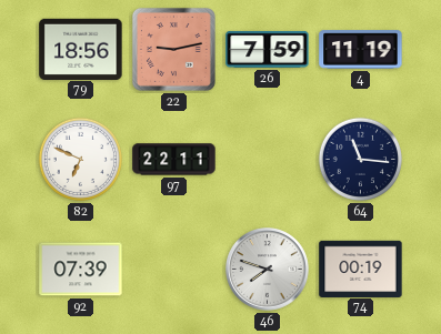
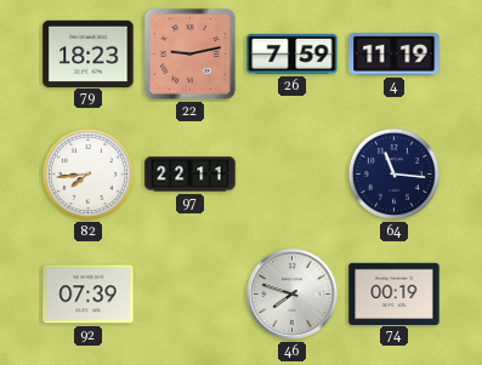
79: 18:56 -> 18:23 (89, 53)
82: 6:49 -> 7:44 (87, 173)
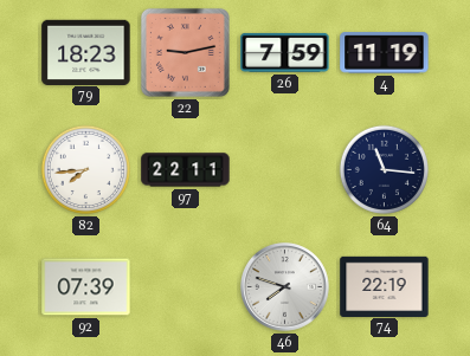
74: 00:19 -> 22:19 (385, 286)
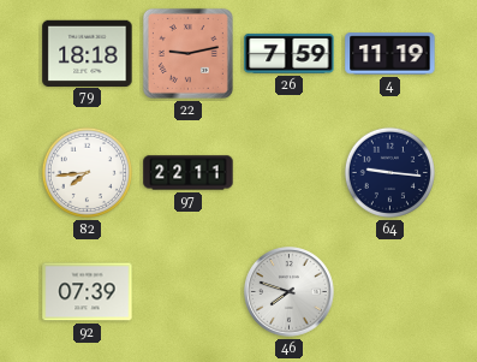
79: 18:23 -> 18:18 (88, 53)
64: 11:16 -> 9:16 (389, 172)
74: 22:19 -> none (385, 286)
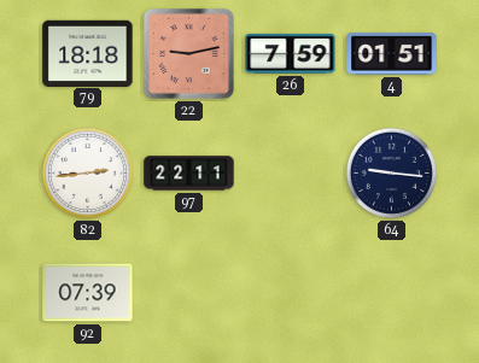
4: 11:19 -> 01:51 (392, 54)
82: 7:44 -> 2:44 (87, 172)
46: 7:48 -> none (290, 292)
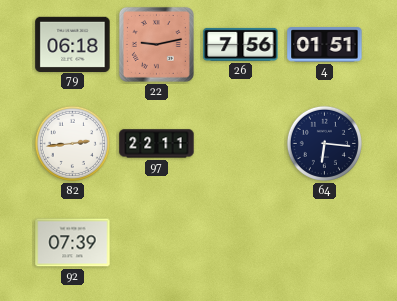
79: 18:18 -> 06:18 (73, 44)
26: 7:59 -> 7:56 (241, 44)
64: 9:16 -> 6:16 (324, 143)
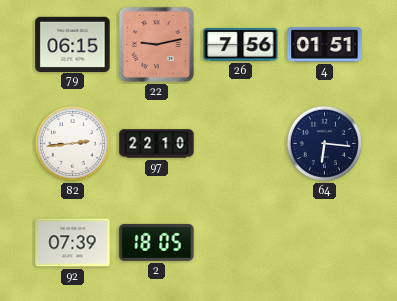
79: 06:18 -> 06:15 (73, 44)
97: 22:11 -> 22:10 (157, 144)
2: none -> 18:05 (157, 242)
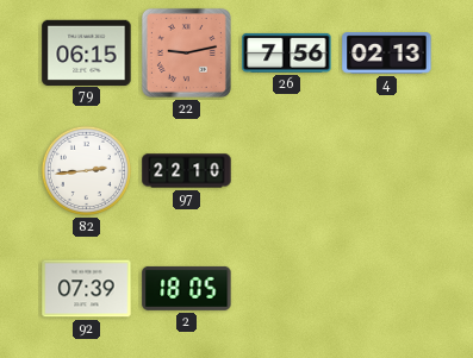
4: 01:51 -> 02:13 (387, 54)
64: 6:16 -> none (324, 143)
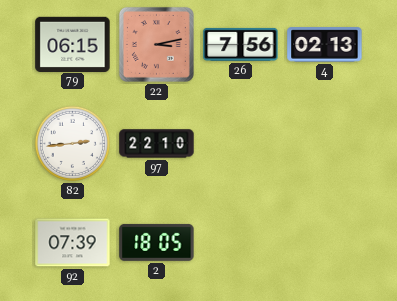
22: 9:13 -> 3:13 (156, 44)
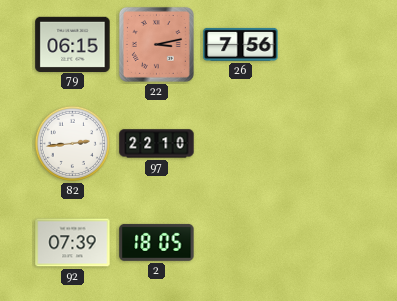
4: 02:13 -> none (325, 45)
